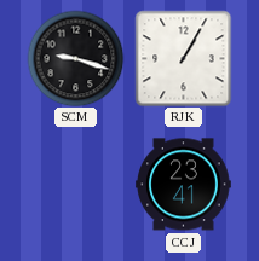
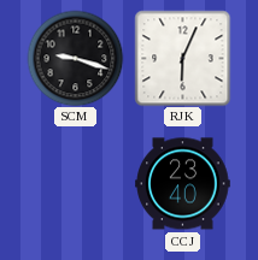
RJK: 1:05 -> 6:04 (182, 58)
CCJ: 23:41 -> 23:40 (183, 184)
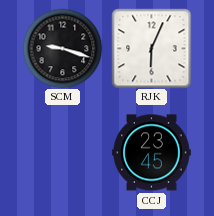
CCJ: 23:40 -> 23:45 (152, 153)
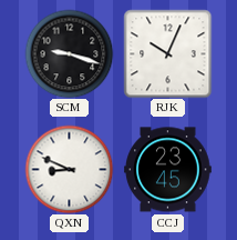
RJK: 6:04 -> 10:04 (167, 53)
QXN: none -> 8:49 (69, 169)
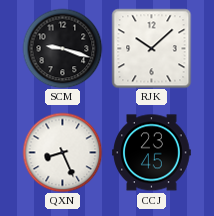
RJK: 10:04 -> 10:08 (151, 48)
QXN: 8:49 -> 8:26 (62, 152)
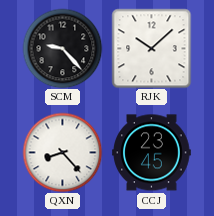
SCM: 9:18 -> 9:23 (62, 48)
QXN: 8:26 -> 8:23 (62, 152)
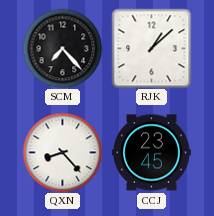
SCM: 9:23 -> 7:23 (62, 48)
RJK: 10:08 -> 1:08 (151, 48)
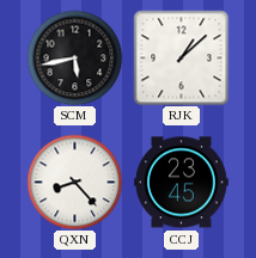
SCM: 7:23 -> 5:43 (74, 57)
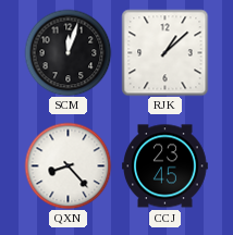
SCM: 5:43 -> 12:03 (68, 52)
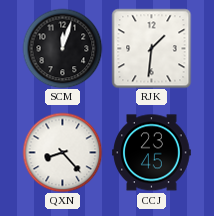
RJK: 1:08 -> 1:31 (151, 48)
